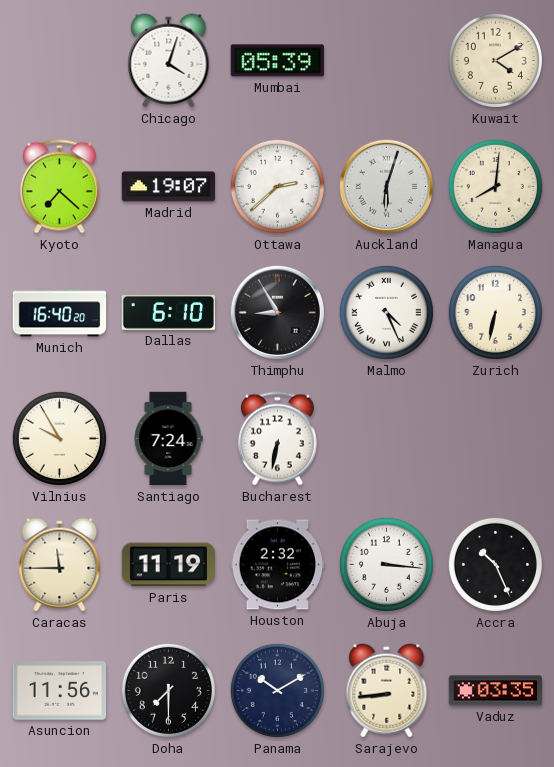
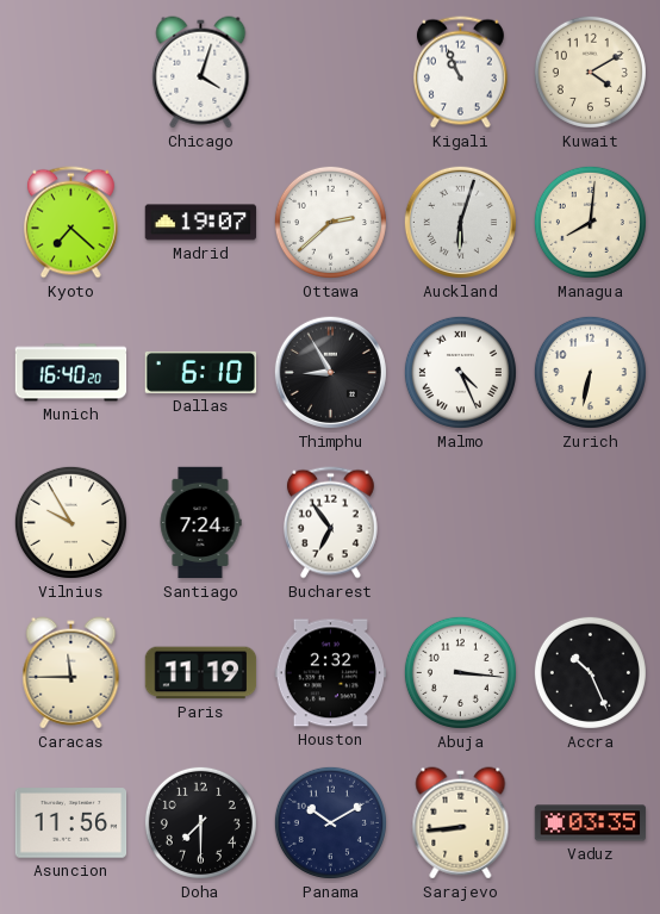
Mumbai: 05:39 -> none (277, 61)
Kigali: none -> 10:56 (460, 73)
Bucharest: 6:32 -> 6:54 (330, 523)
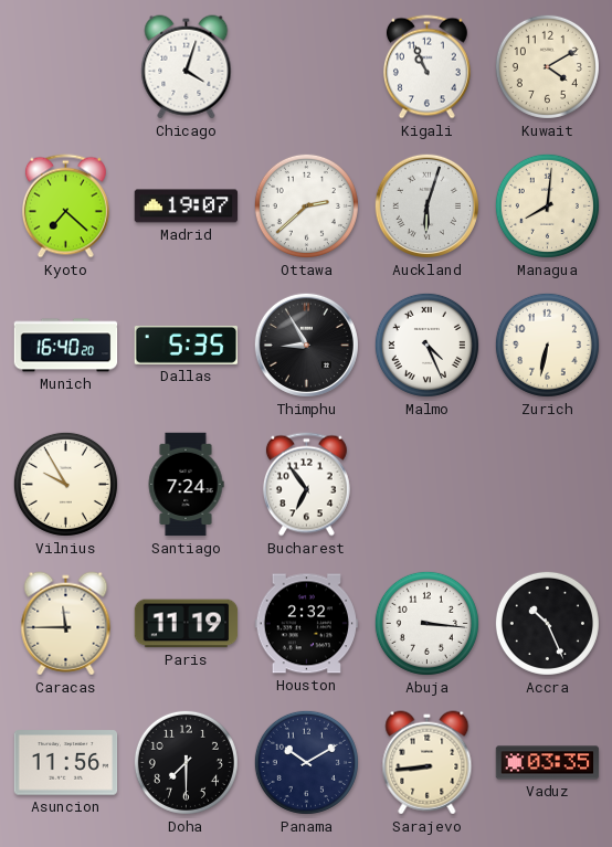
Dallas: 6:10 -> 5:35 (187, 345)
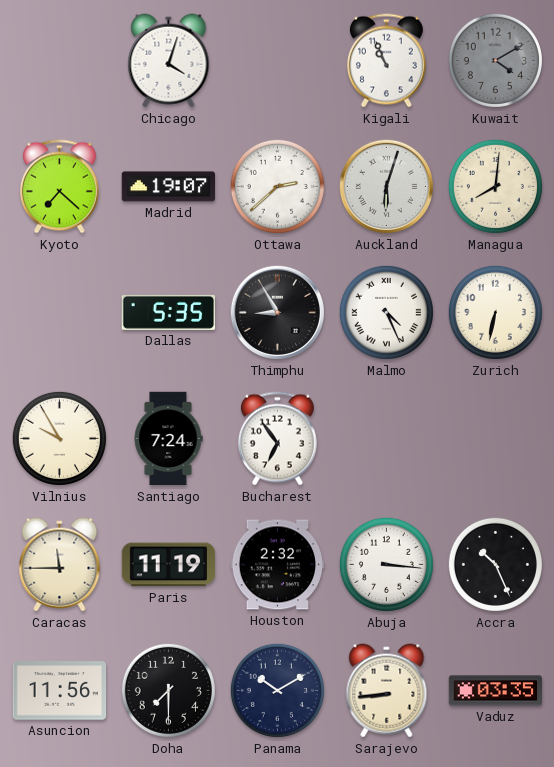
Kuwait dial: cream -> grey (495, 60)
Munich: 16:40 -> none (66, 346)
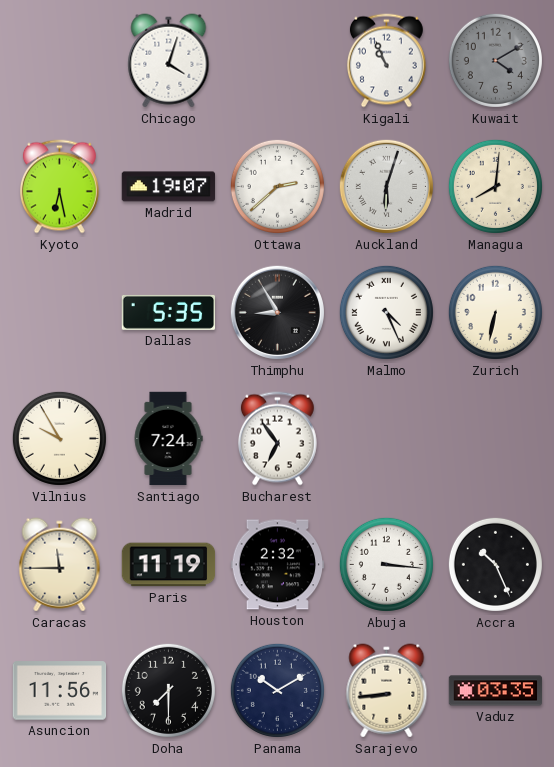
Kyoto: 7:22 -> 6:28 (59, 187)
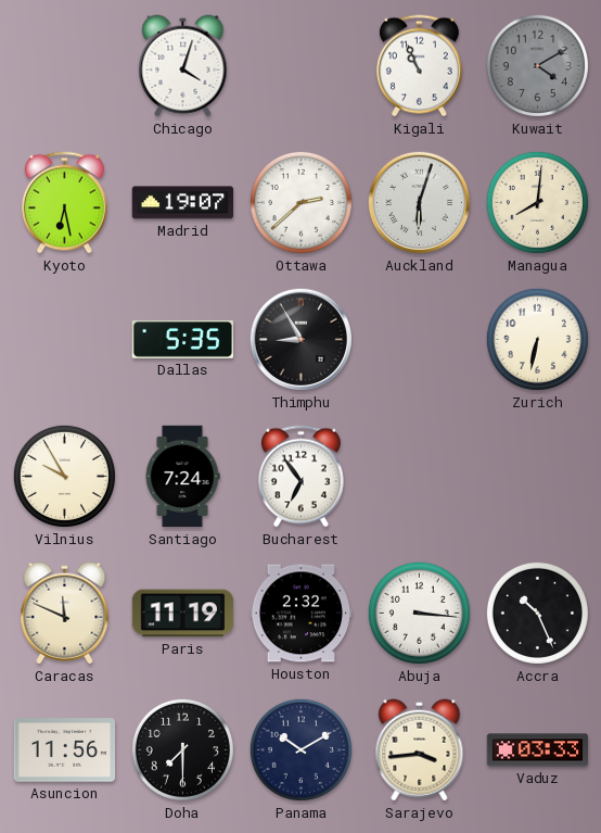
Malmo: 4:26 -> none (386, 312)
Caracas: 11:45 -> 11:49 (65, 614)
Sarajevo: 8:44 -> 3:44 (420, 750)
Vaduz: 03:35 -> 03:33 (538, 750)
